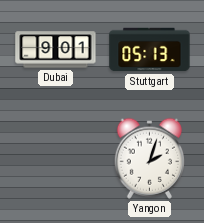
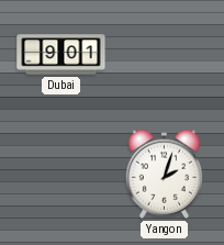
Stuttgart: 05:13 -> none (150, 50)
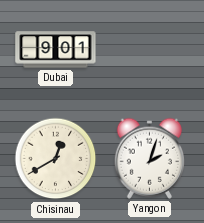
Chisinau: none -> 12:40 (56, 159)
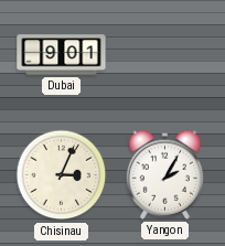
Chisinau: 12:40 -> 3:04 (62, 175)
Yangon: 2:03 -> 2:05 (164, 174)
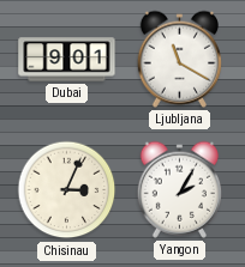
Ljubljana: none -> 11:20 (179, 59)
